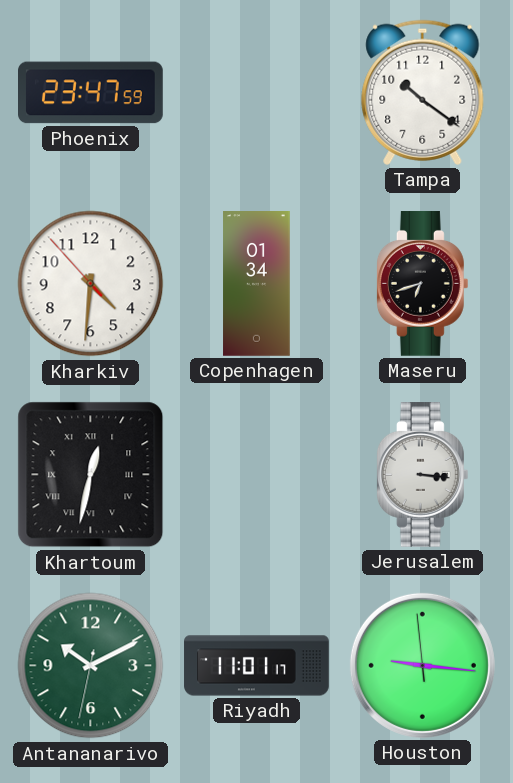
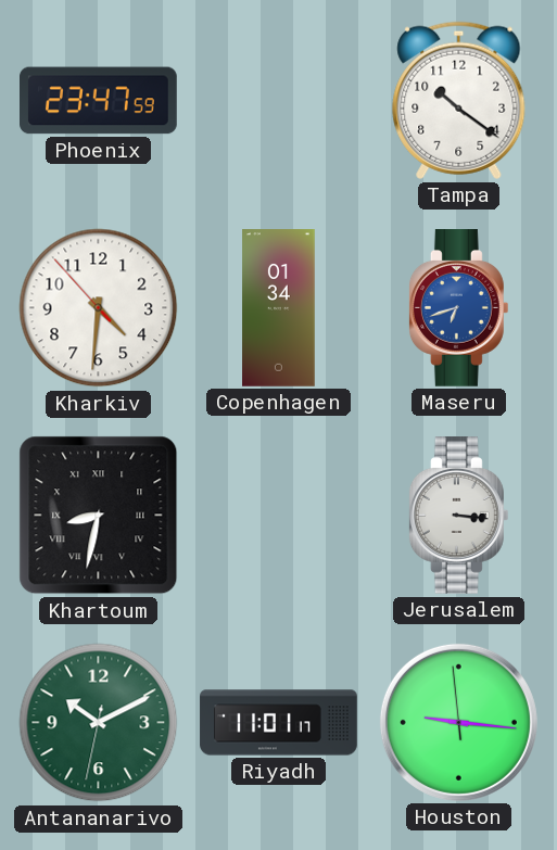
Maseru dial: black -> blue (458, 308)
Khartoum: 12:32 -> 8:32 (99, 516)
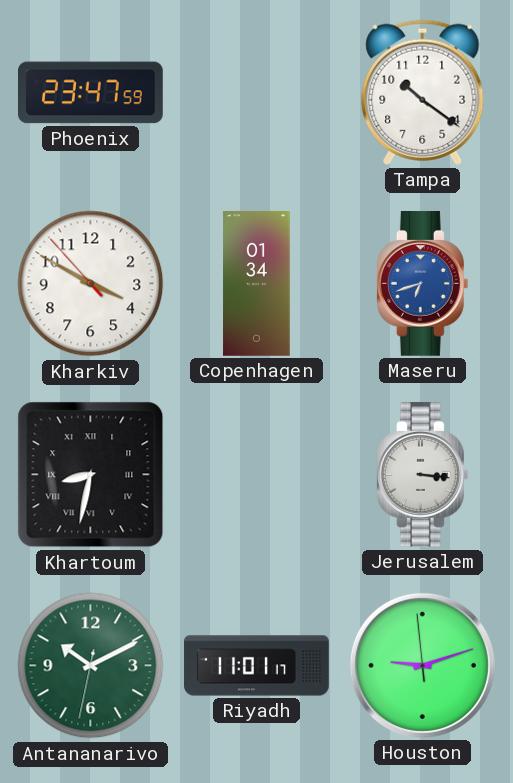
Kharkiv: 4:30 -> 3:49 (91, 284)
Houston: 9:15 -> 9:11 (422, 665)
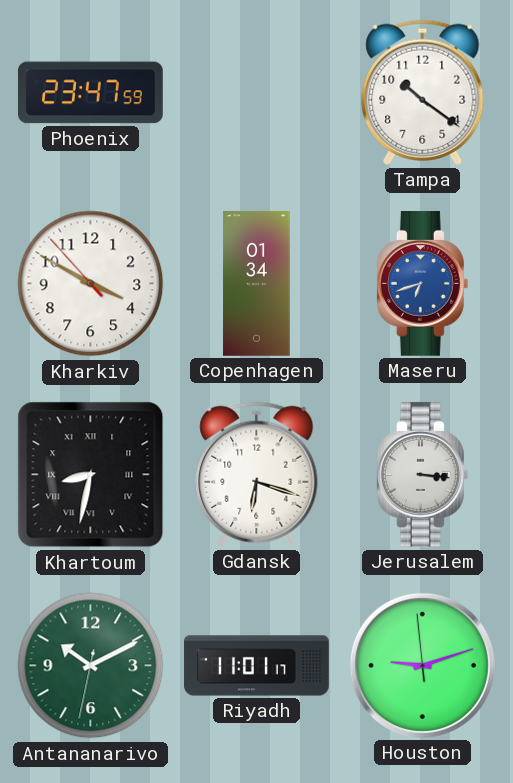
Gdansk: none -> 6:18 (257, 474)
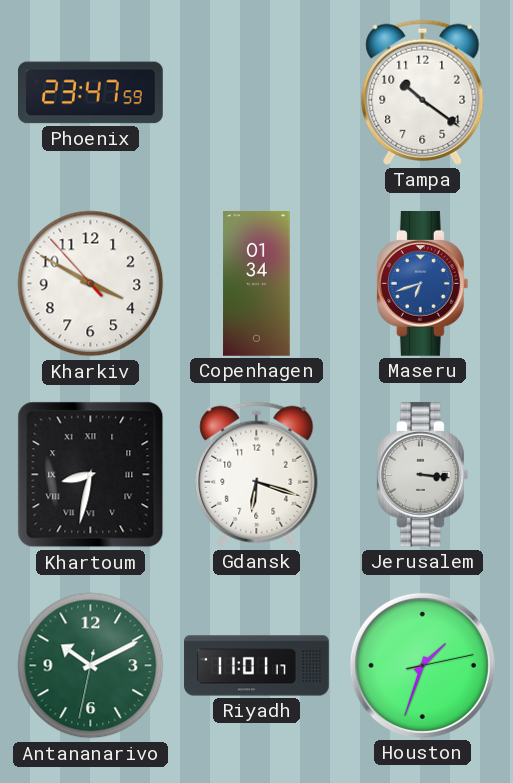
Houston: 9:11 -> 1:33 (422, 665)
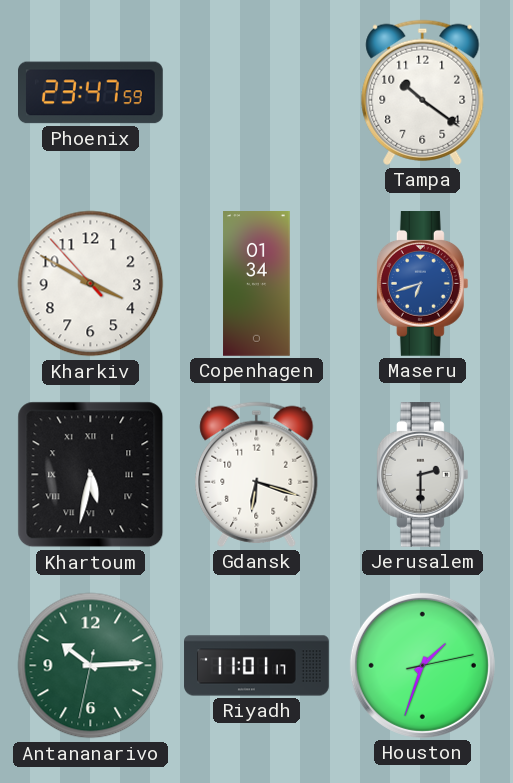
Khartoum: 8:32 -> 5:32 (91, 475)
Jerusalem: 3:16 -> 2:30 (422, 475)
Antananarivo: 10:10 -> 10:14 (91, 666)
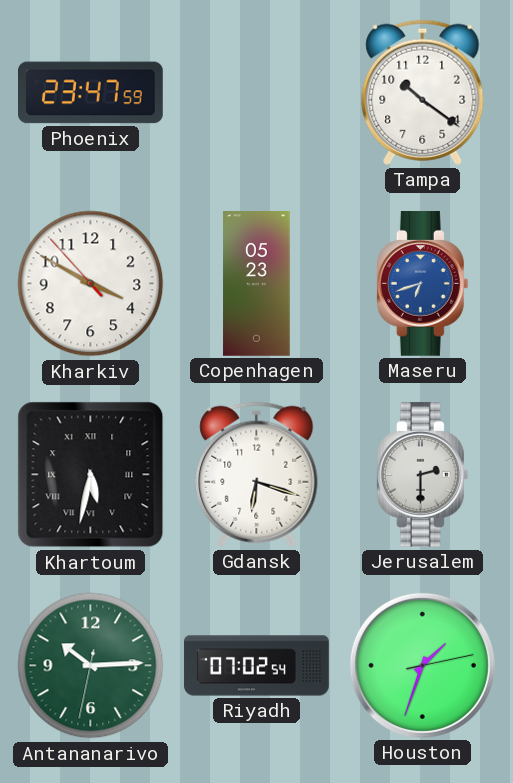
Copenhagen: 01:34 -> 05:23 (257, 284)
Riyadh: 11:01 -> 07:02 (257, 666)
